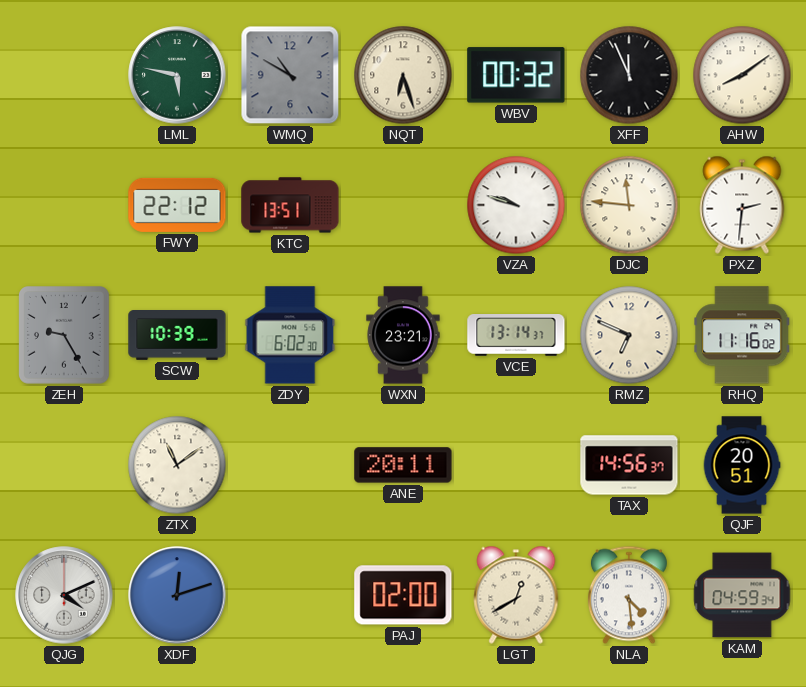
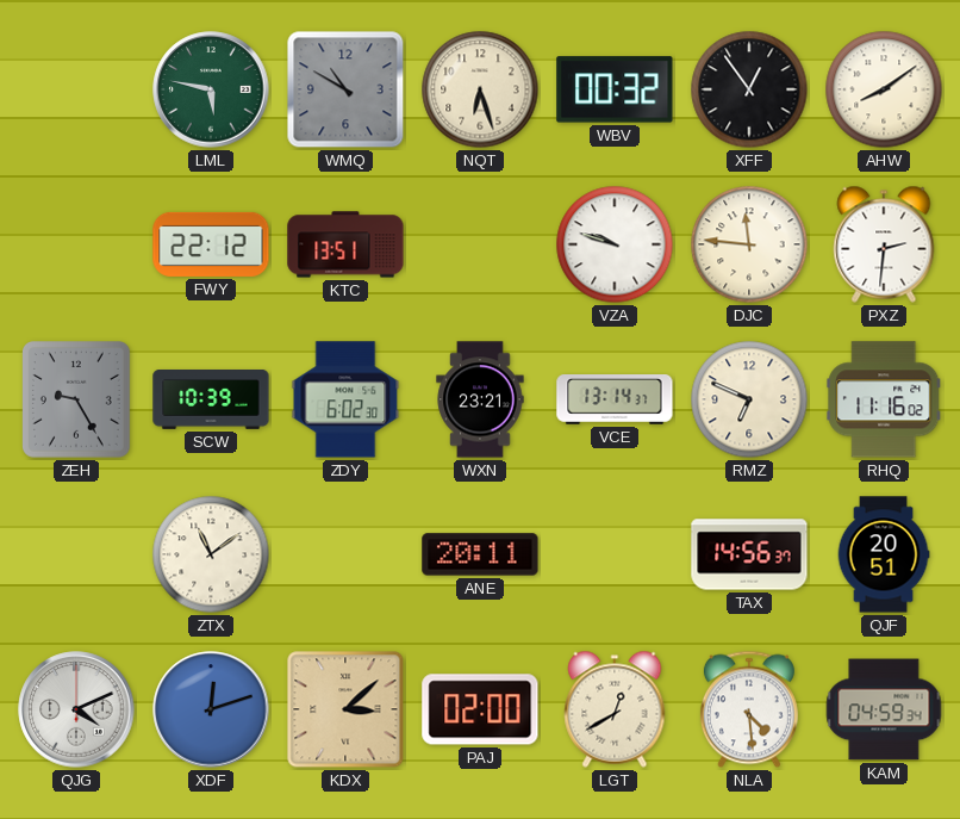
XFF: 11:56 -> 12:54 (749, 89)
KDX: none -> 3:08 (345, 709)
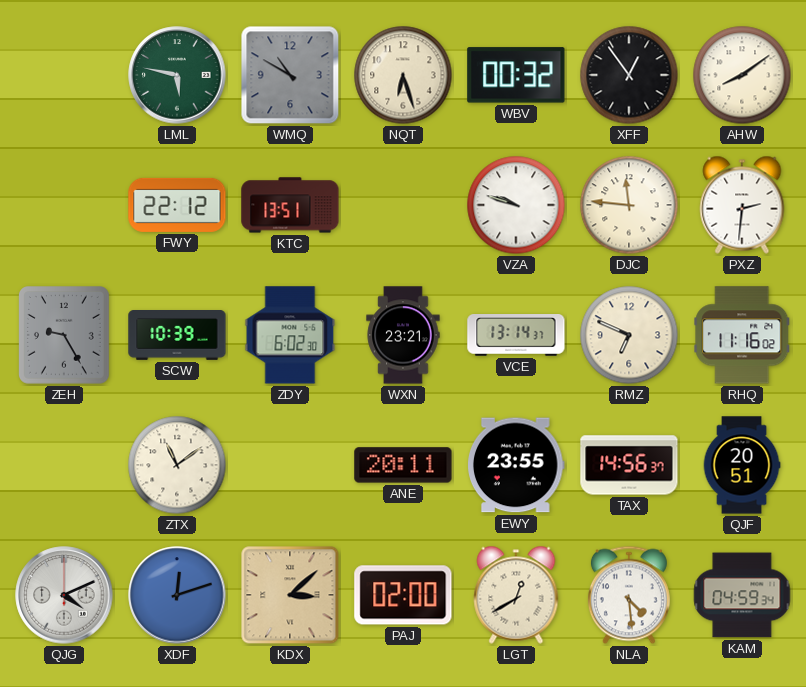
EWY: none -> 23:55 (517, 465)
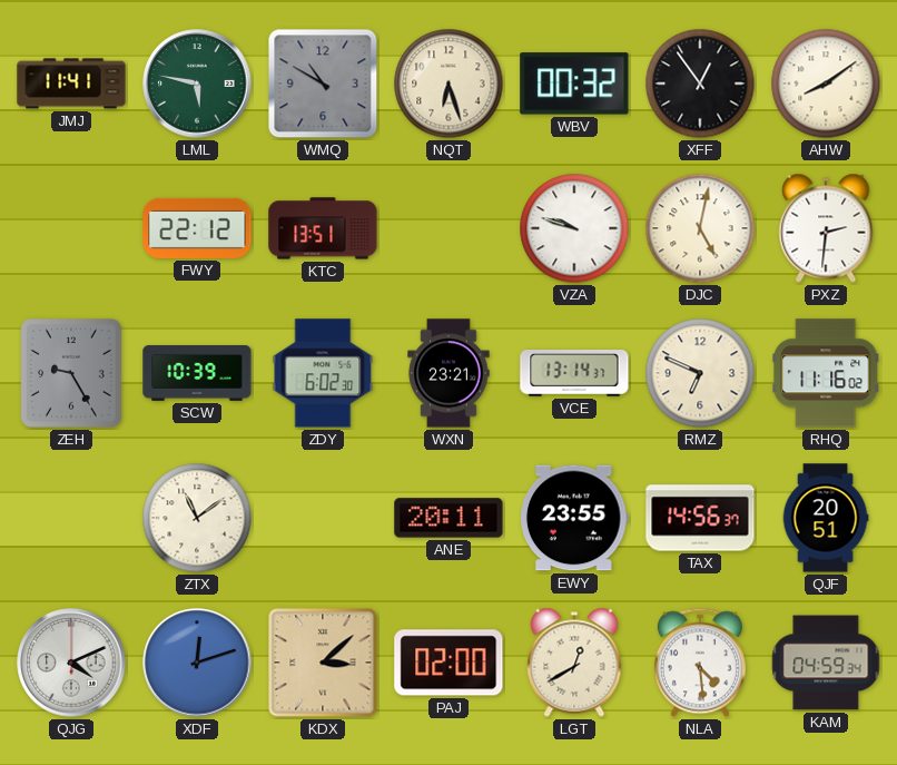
JMJ: none -> 11:41 (71, 84)
DJC: 11:46 -> 5:02 (700, 228)
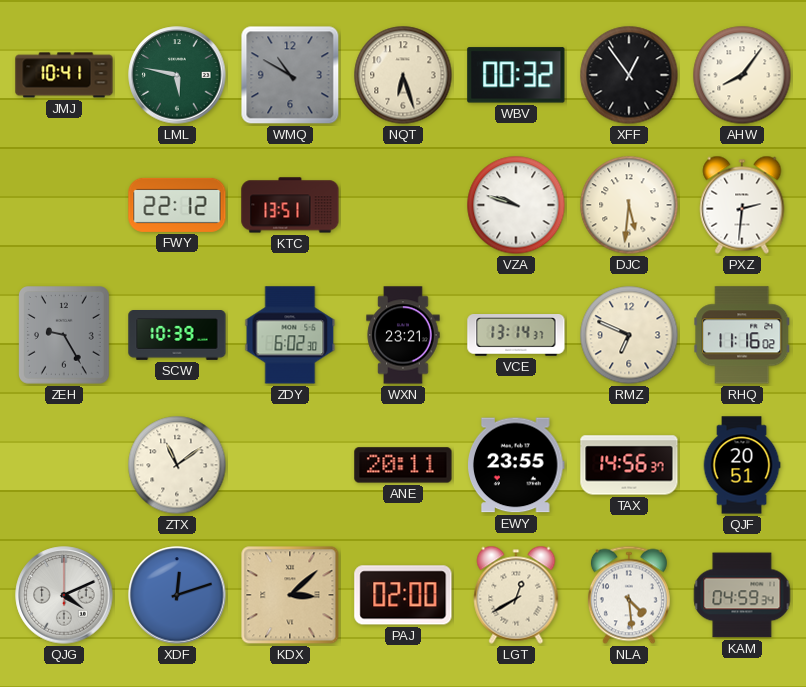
JMJ: 11:41 -> 10:41 (64, 75)
AHW: 8:09 -> 8:06 (742, 75)
DJC: 5:02 -> 5:31 (629, 205)
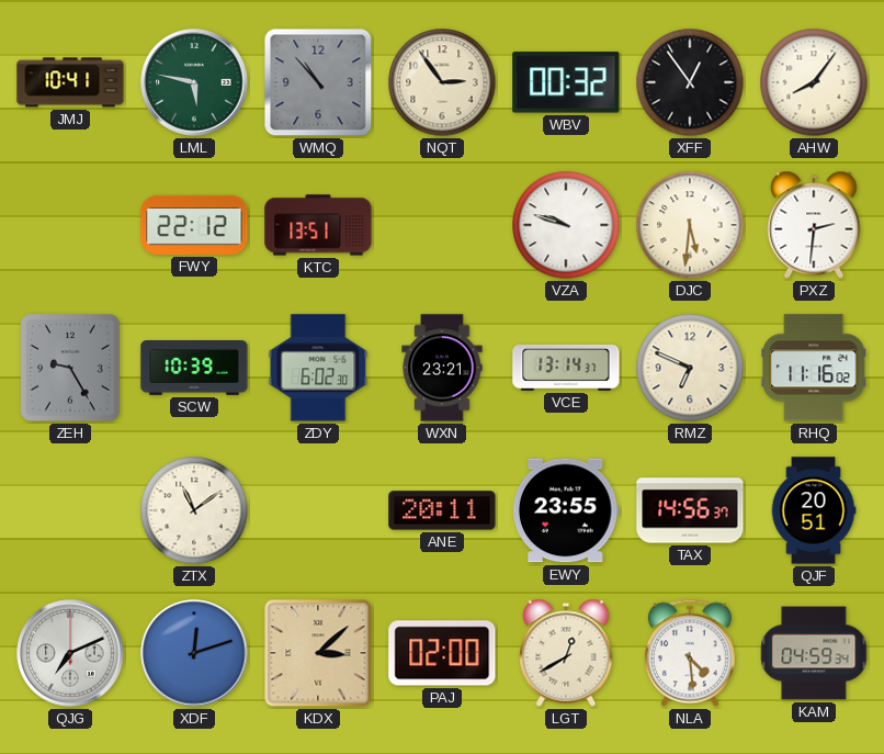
WMQ: 10:50 -> 10:53 (318, 82)
NQT: 6:27 -> 2:54 (442, 82)
QJG: 4:11 -> 7:11 (70, 653)
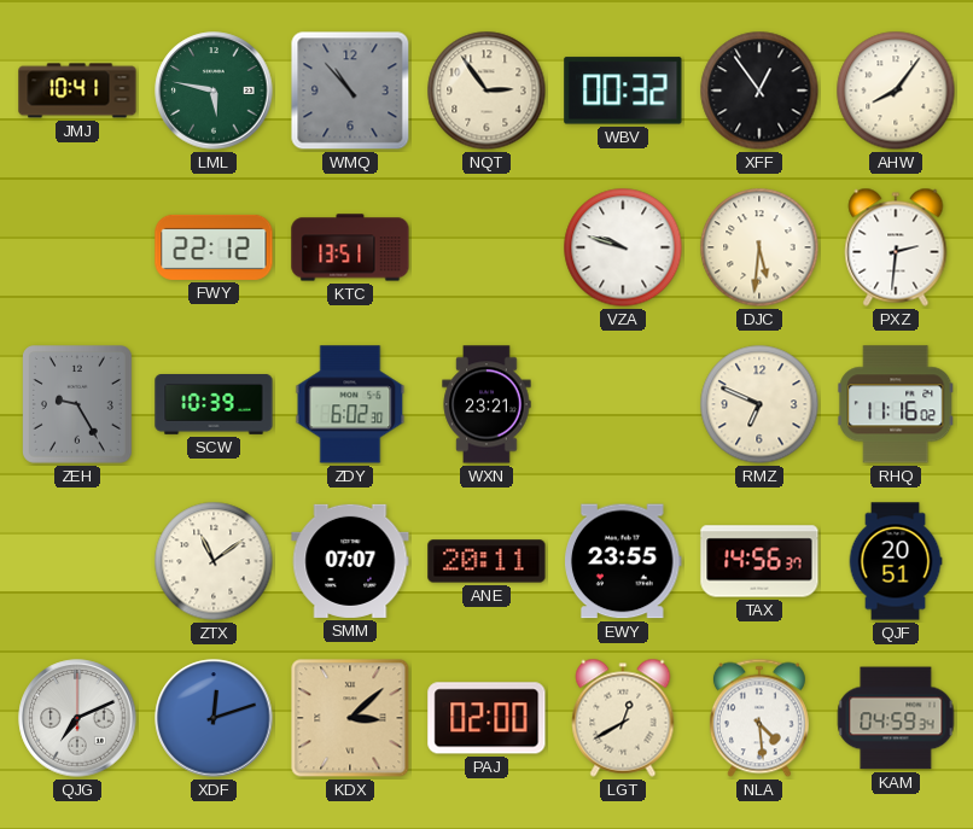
VCE: 13:14 -> none (566, 369)
SMM: none -> 07:07 (350, 561)
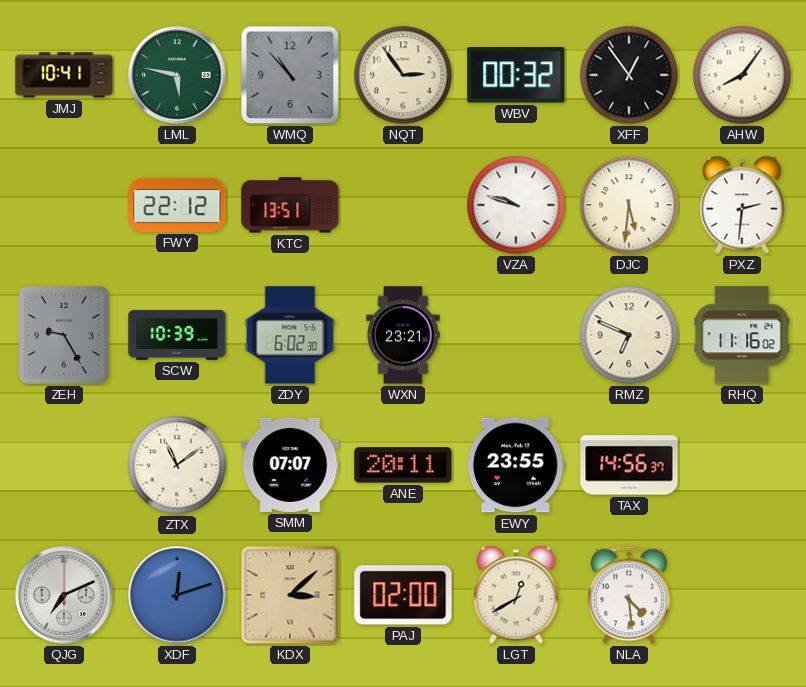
QJF: 20:51 -> none (896, 561)
KAM: 04:59 -> none (896, 718)
